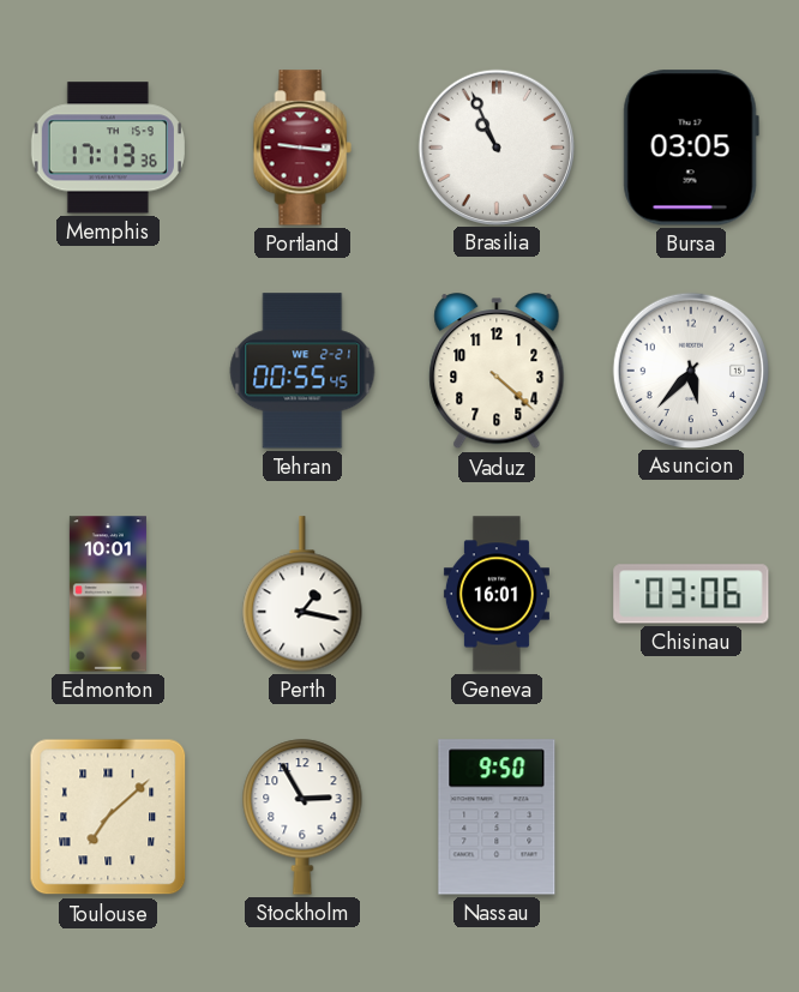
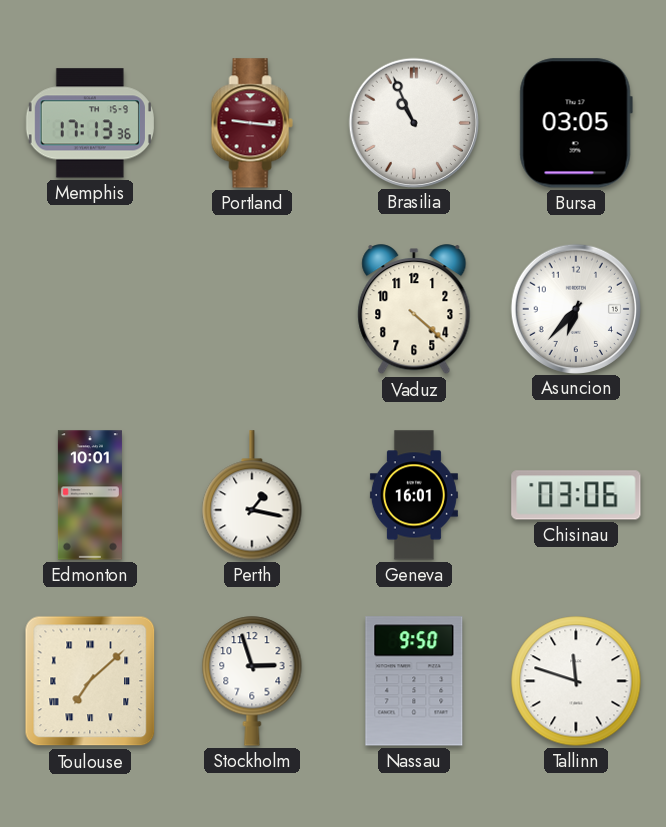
Tehran: 00:55 -> none (302, 371)
Asuncion: 5:37 -> 6:37 (575, 308)
Stockholm: 2:55 -> 2:57 (252, 681)
Tallinn: none -> 11:48 (576, 681)
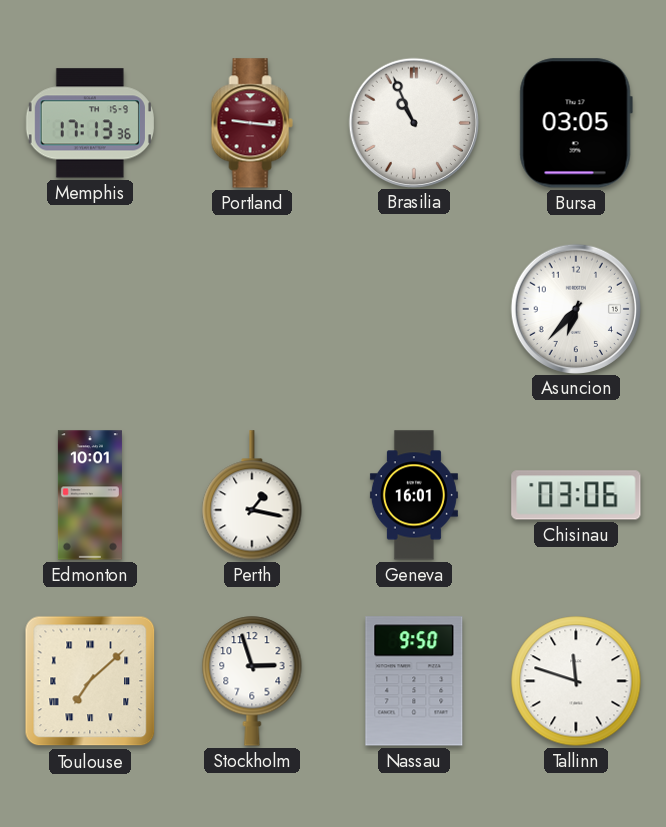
Vaduz: 4:22 -> none (414, 310)
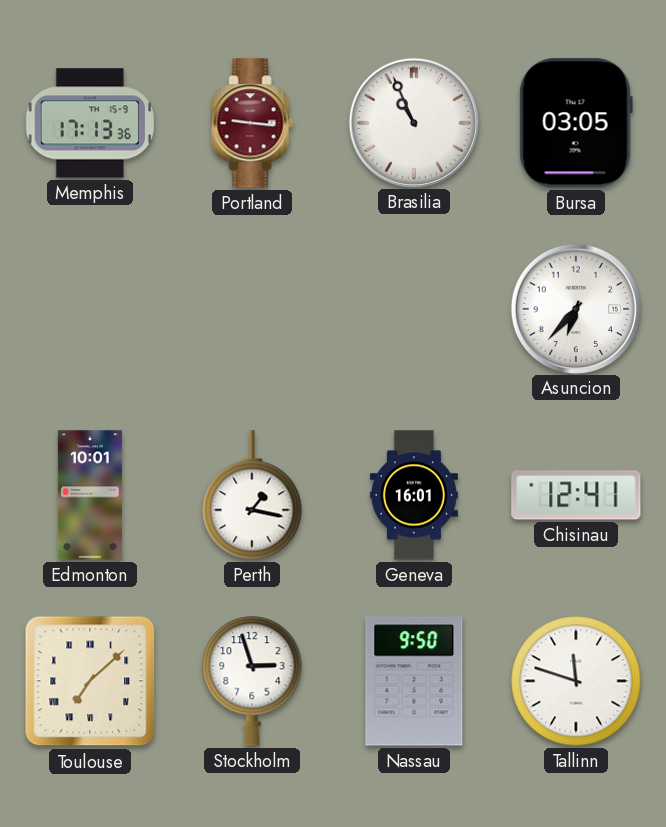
Chisinau: 03:06 -> 12:41 (576, 495)
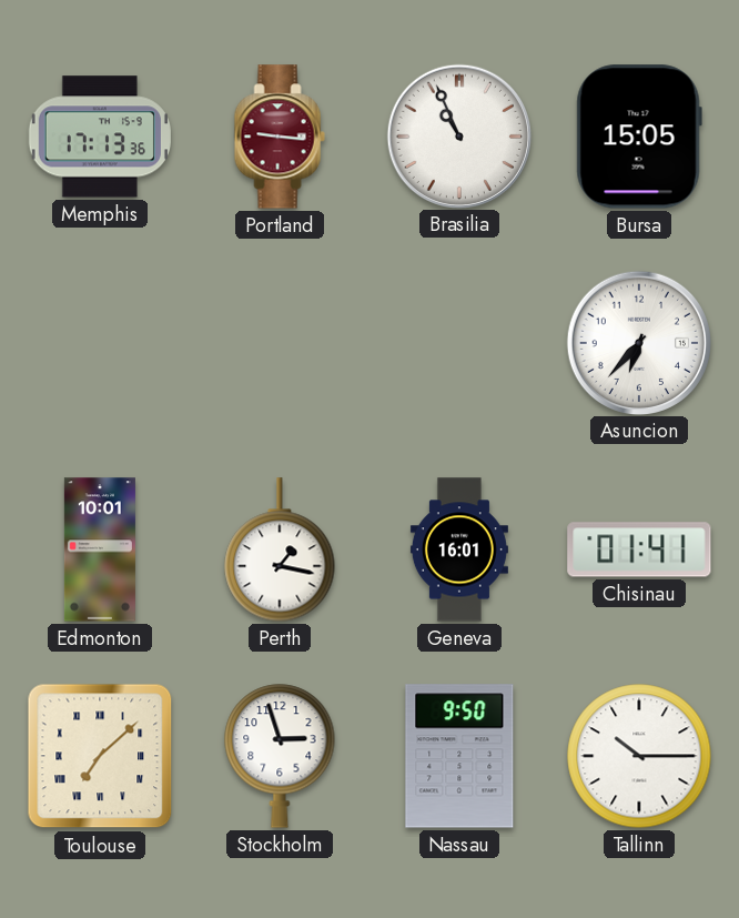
Bursa: 03:05 -> 15:05 (639, 137)
Chisinau: 12:41 -> 01:41 (639, 549)
Tallinn: 11:48 -> 10:15 (639, 756)
